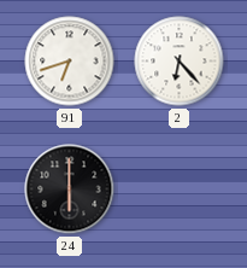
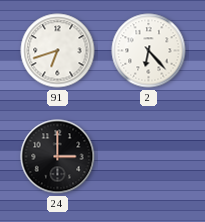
24: 6:00 -> 3:00 (58, 157)
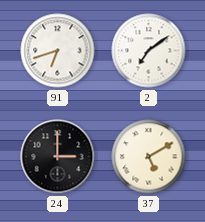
2: 6:23 -> 7:09 (149, 51)
37: none -> 5:10 (149, 157)
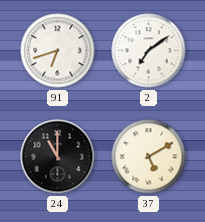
24: 3:00 -> 11:00 (58, 157)
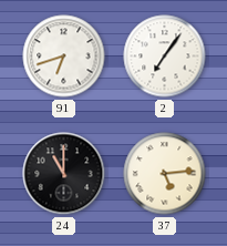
2: 7:09 -> 7:06 (165, 57)
37: 5:10 -> 5:14 (165, 174)
